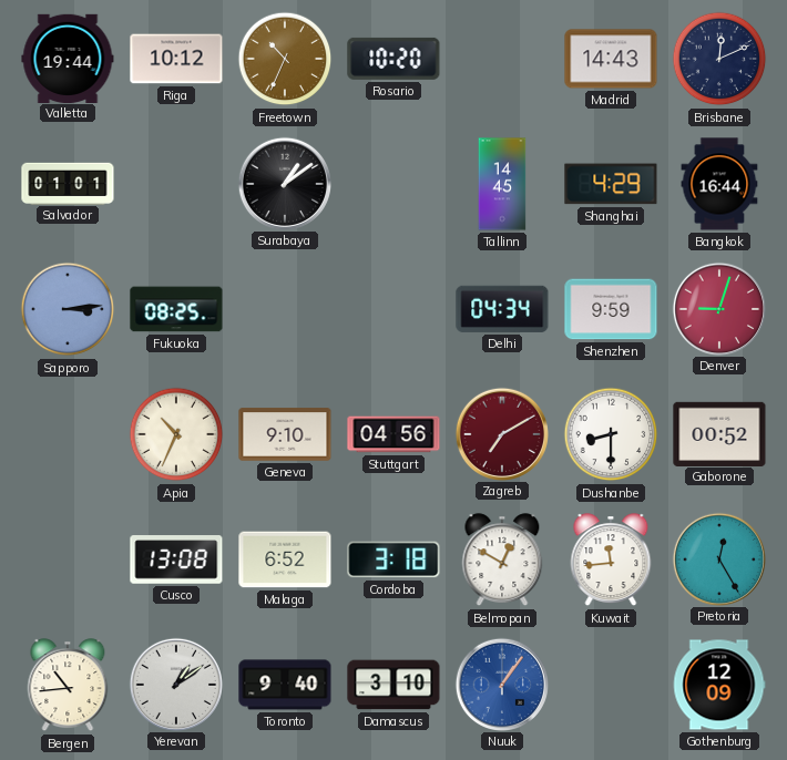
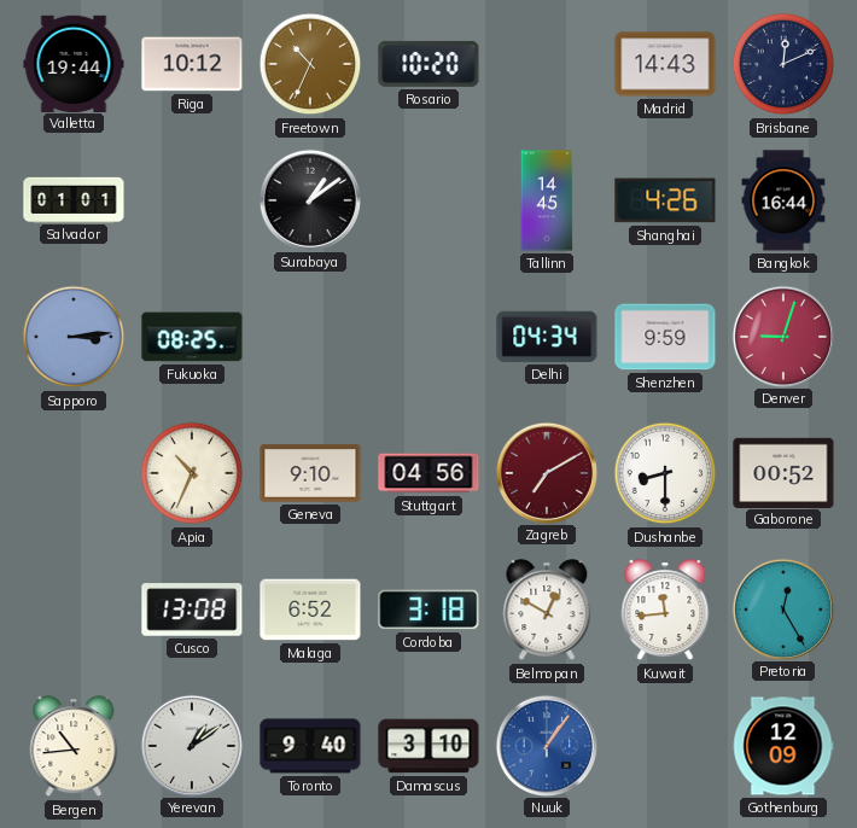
Shanghai: 4:29 -> 4:26 (665, 200)
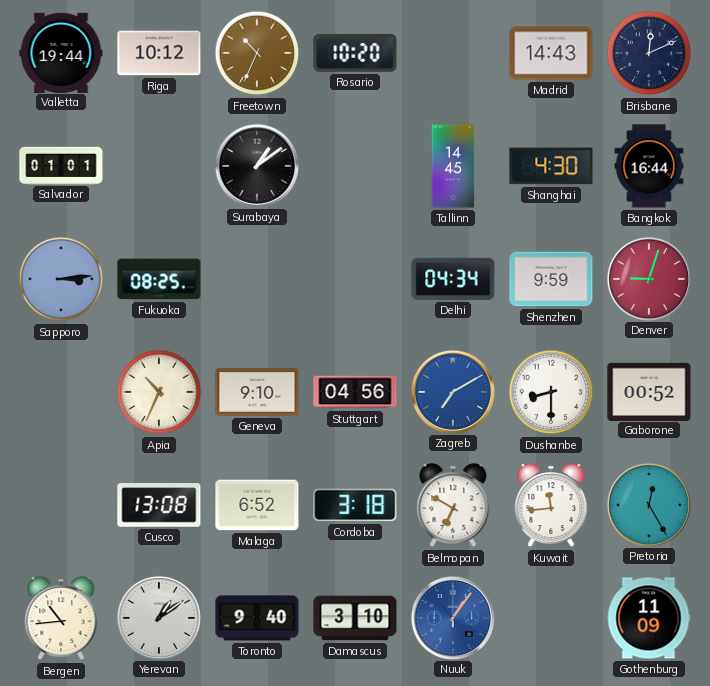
Shanghai: 4:26 -> 4:30 (551, 166)
Zagreb dial: burgundy -> blue (452, 391)
Belmopan: 12:50 -> 6:50 (453, 506)
Gothenburg: 12:09 -> 11:09 (649, 618)
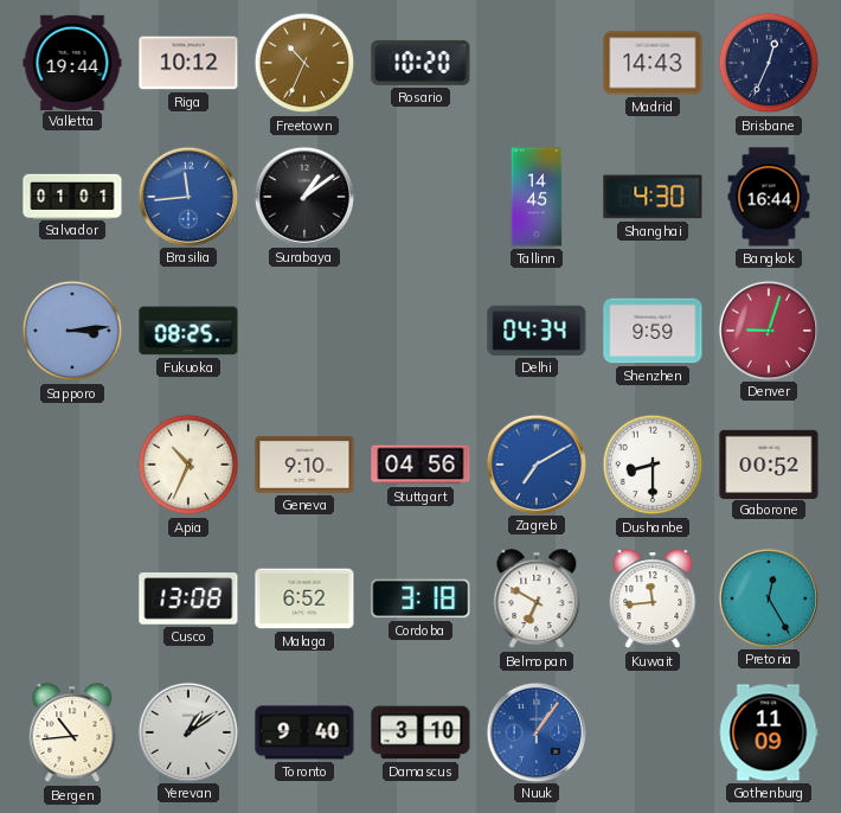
Brisbane: 12:11 -> 12:34 (769, 63)
Brasilia: none -> 11:44 (187, 196)
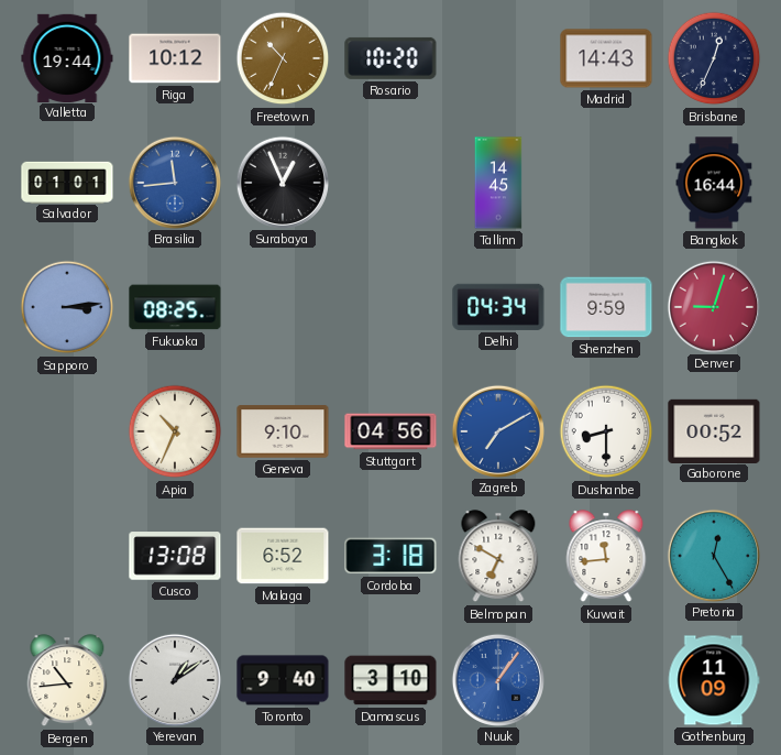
Surabaya: 1:09 -> 12:56 (282, 182)
Shanghai: 4:30 -> none (653, 197)
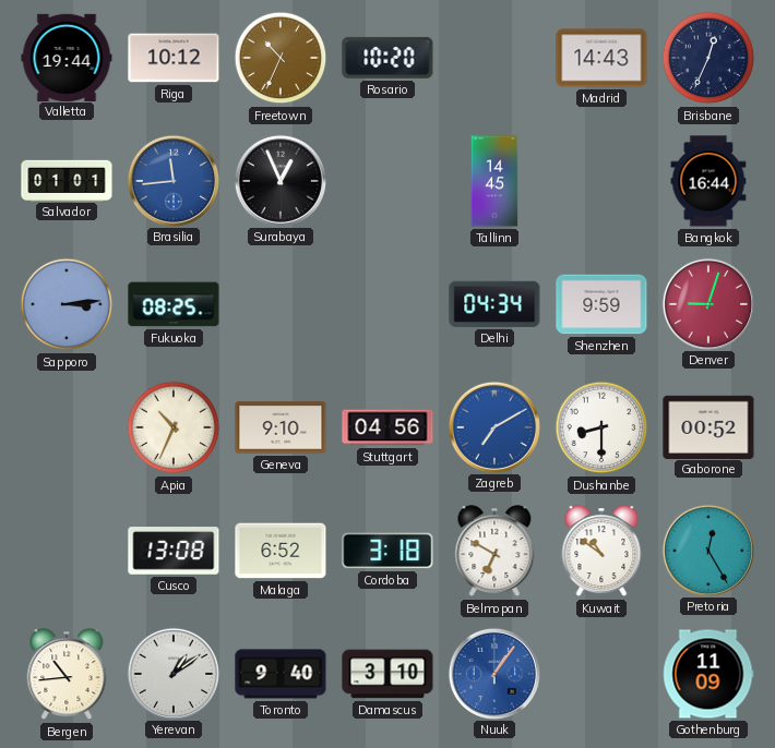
Kuwait: 11:44 -> 10:51 (601, 552)
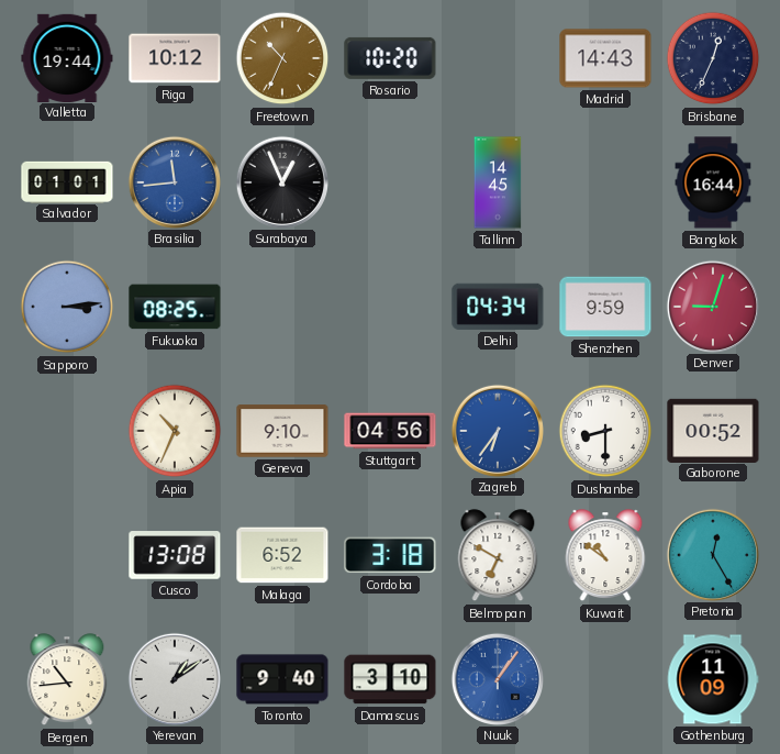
Zagreb: 7:10 -> 6:36 (497, 430)
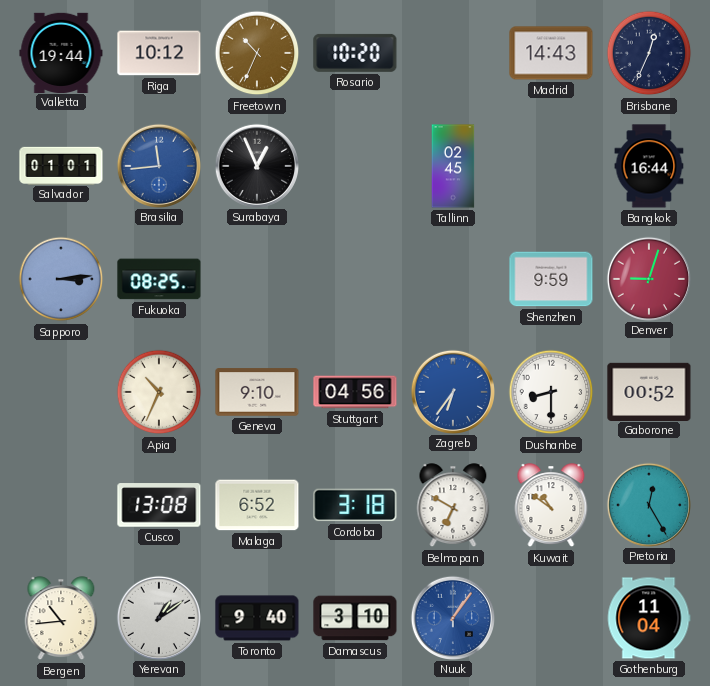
Tallinn: 14:45 -> 02:45 (453, 166)
Delhi: 04:34 -> none (498, 307)
Gothenburg: 11:09 -> 11:04 (649, 618)
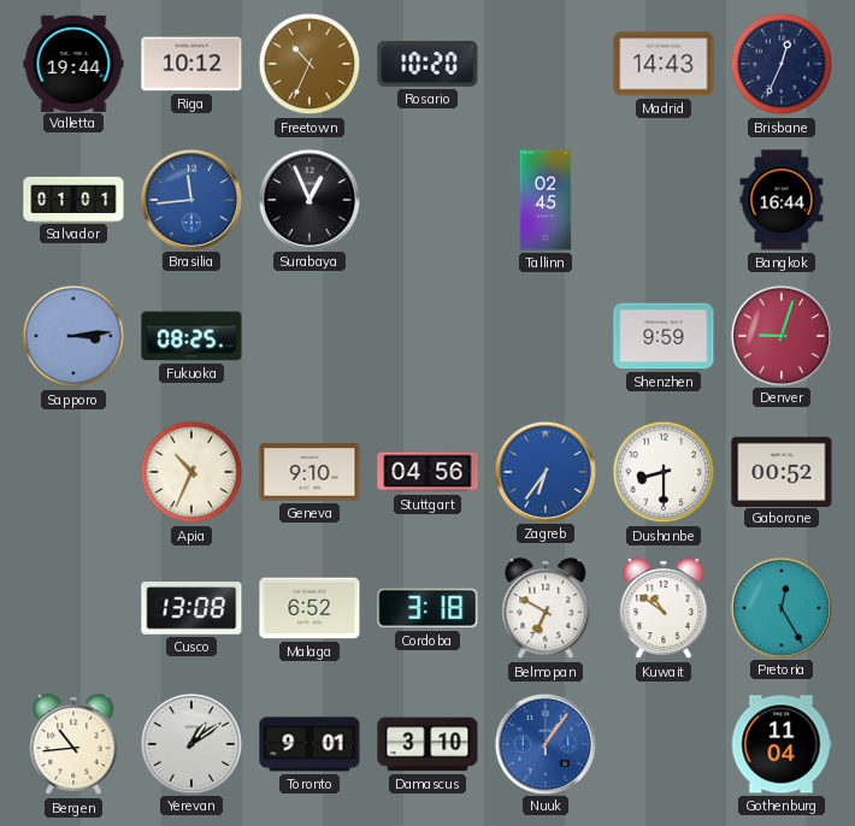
Toronto: 9:40 -> 9:01 (309, 744)
